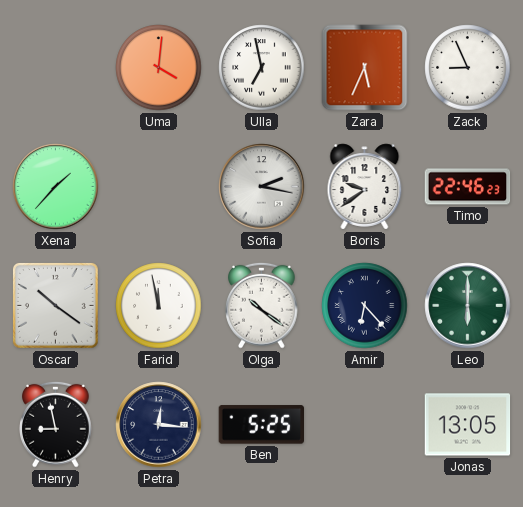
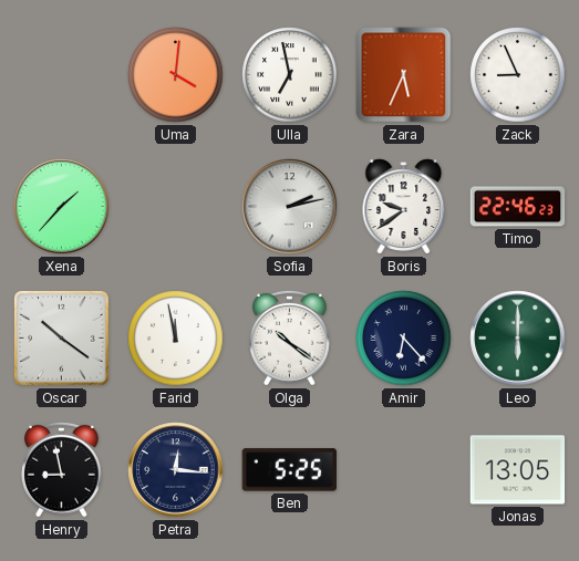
Sofia: 2:17 -> 2:13 (290, 207)
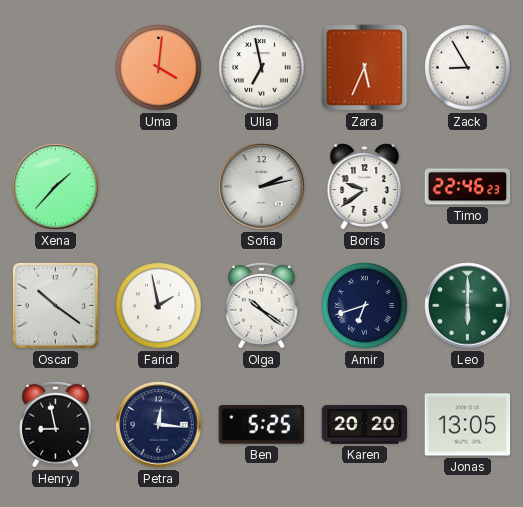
Zack: 8:56 -> 8:55 (468, 68)
Farid: 11:58 -> 1:58 (159, 306)
Amir: 6:23 -> 6:42 (365, 306)
Karen: none -> 20:20 (365, 425)
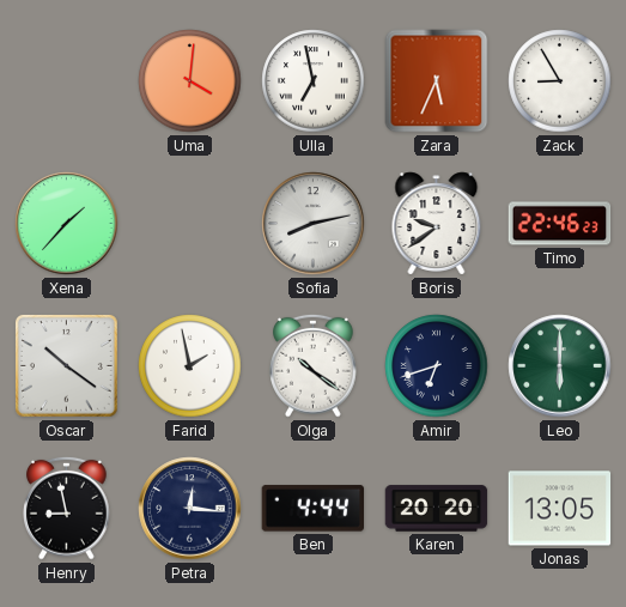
Sofia: 2:13 -> 8:13 (314, 224)
Ben: 5:25 -> 4:44 (312, 509)
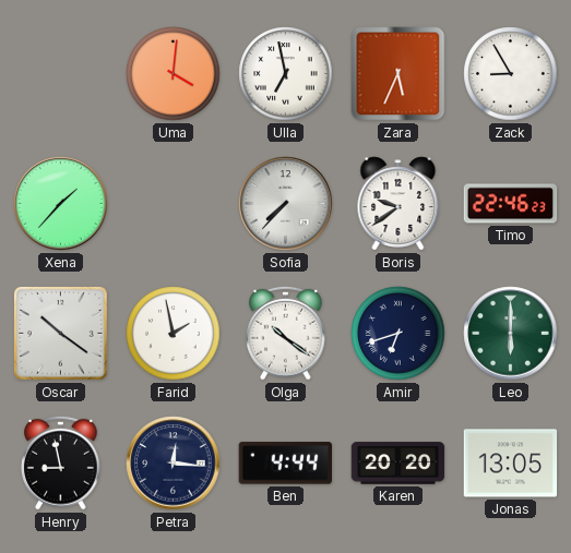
Sofia: 8:13 -> 7:37 (286, 204)
